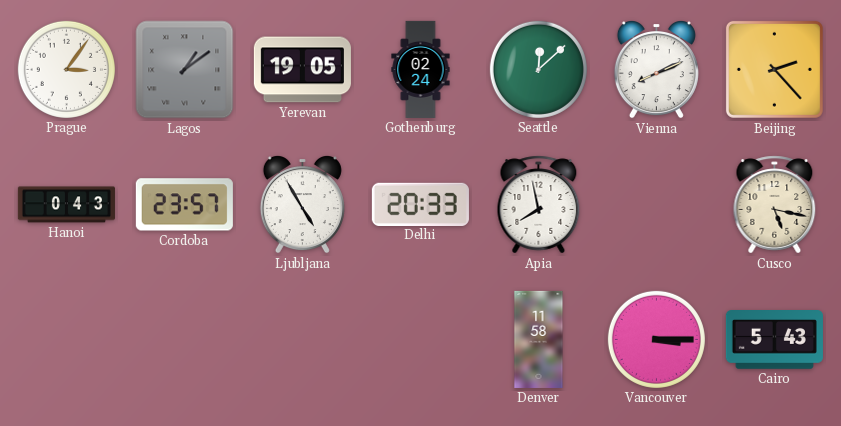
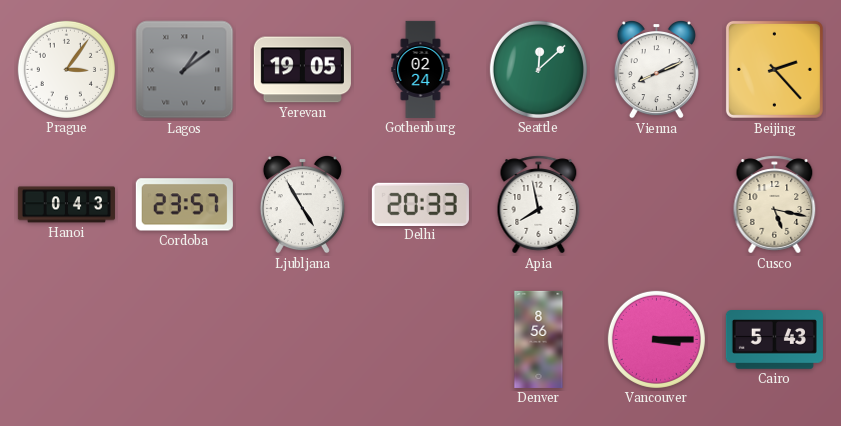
Denver: 11:58 -> 8:56 (539, 339)
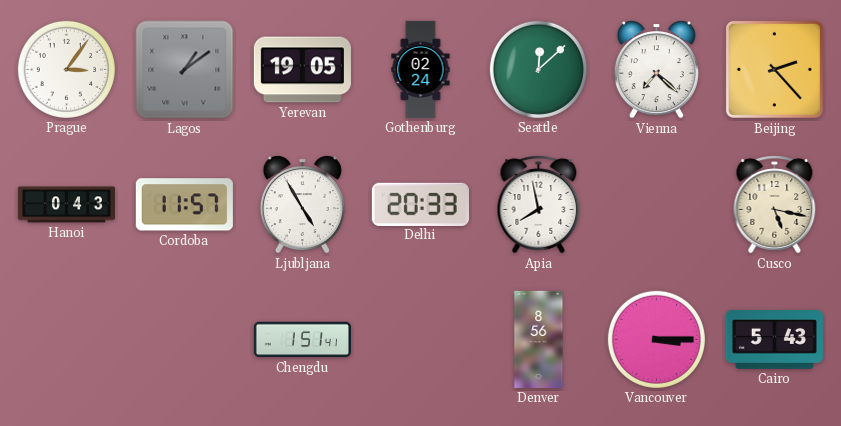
Vienna: 8:11 -> 7:22 (656, 70)
Cordoba: 23:57 -> 11:57 (184, 205)
Chengdu: none -> 1:51 (302, 340)
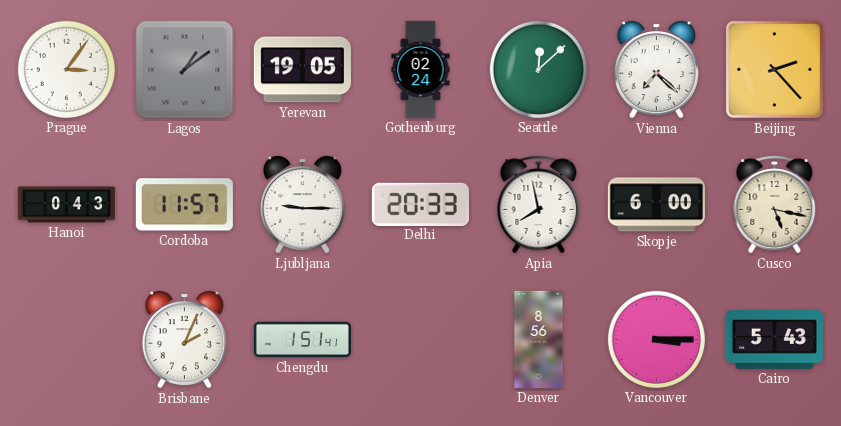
Ljubljana: 4:55 -> 9:15 (302, 205)
Skopje: none -> 6:00 (656, 205)
Brisbane: none -> 2:04 (184, 340)
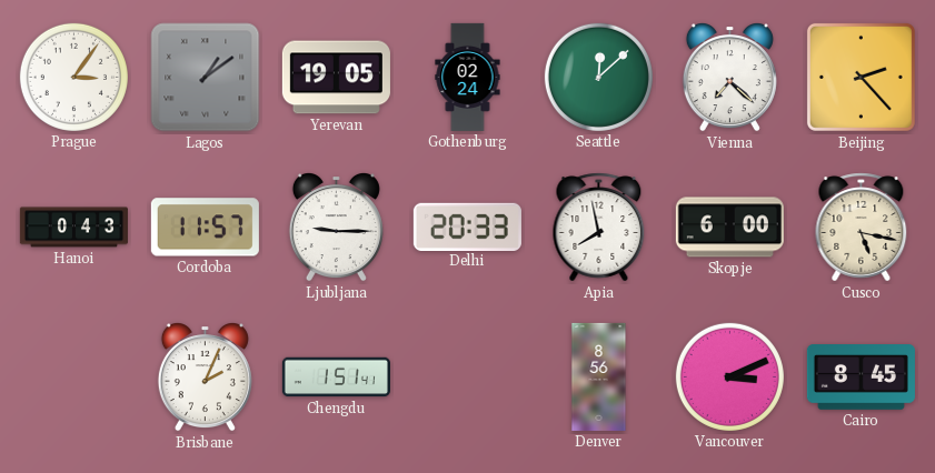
Vancouver: 3:15 -> 3:11 (729, 376)
Cairo: 5:43 -> 8:45 (861, 378)
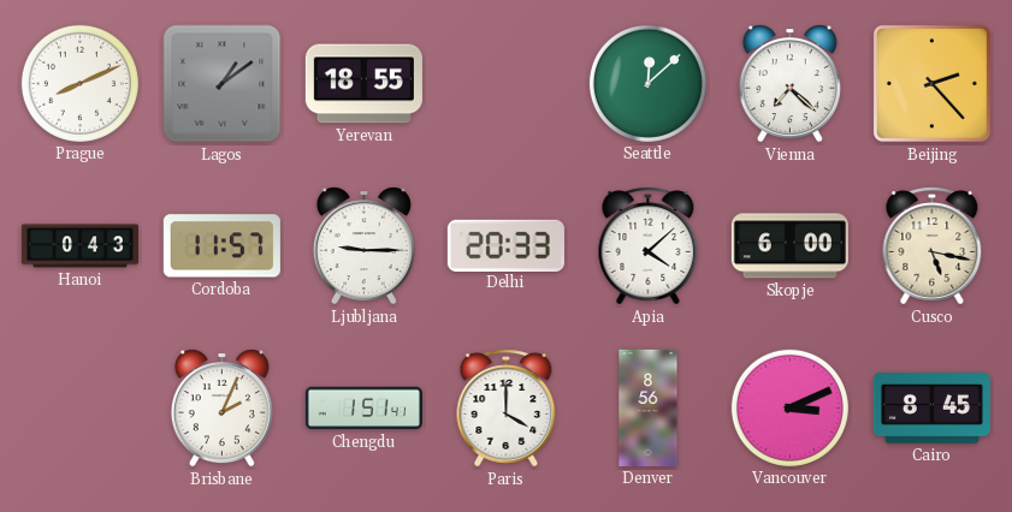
Prague: 3:06 -> 8:11 (79, 83)
Yerevan: 19:05 -> 18:55 (363, 84)
Gothenburg: 02:24 -> none (468, 77)
Apia: 7:58 -> 4:08 (649, 246)
Paris: none -> 4:00 (507, 409)
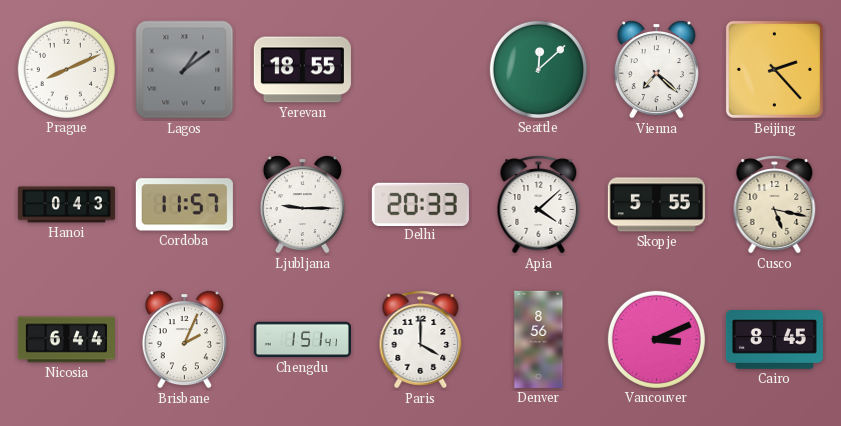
Skopje: 6:00 -> 5:55 (656, 205)
Nicosia: none -> 6:44 (66, 340)
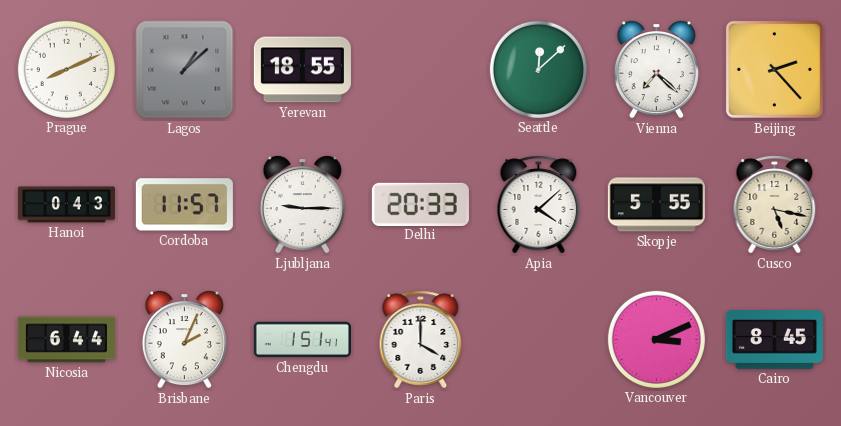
Lagos: 1:09 -> 1:08 (185, 70)
Denver: 8:56 -> none (539, 339)
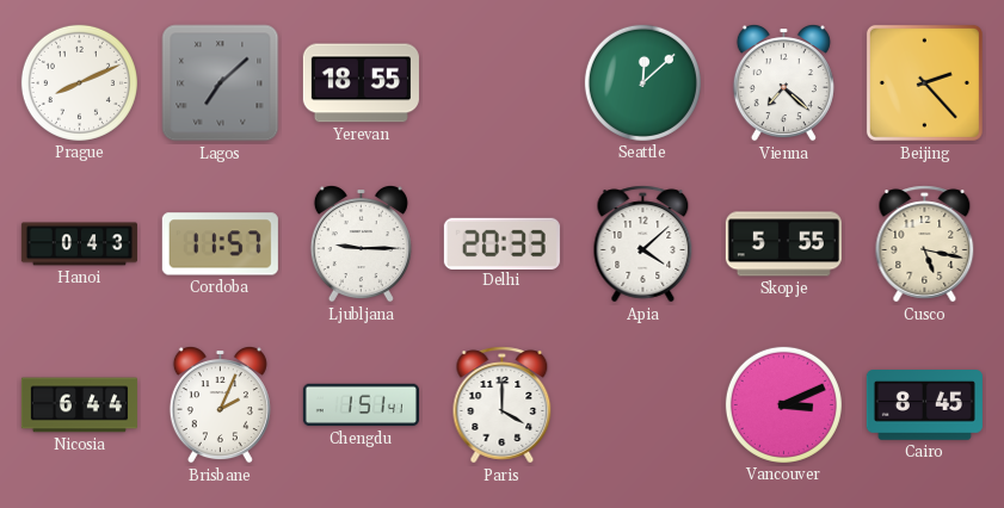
Lagos: 1:08 -> 7:08 (221, 83)
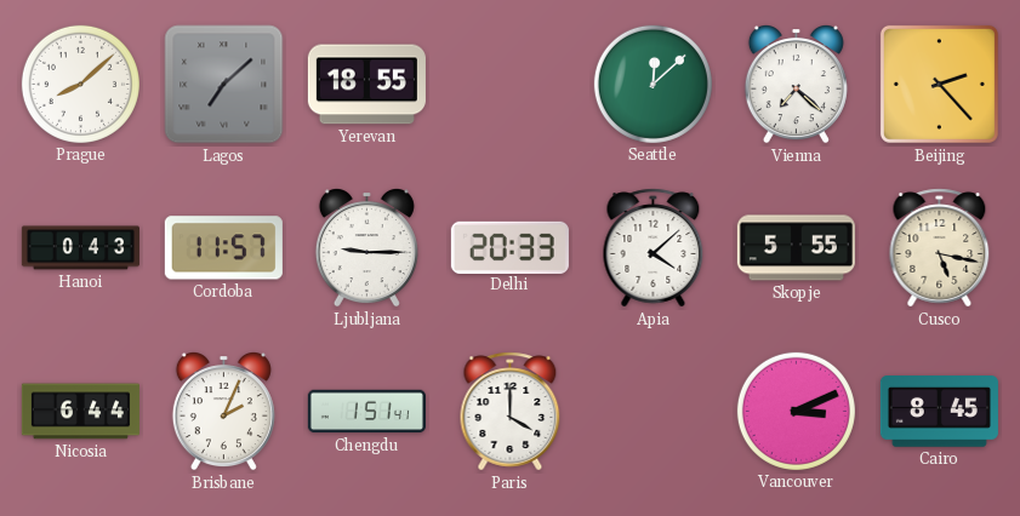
Prague: 8:11 -> 8:08 (80, 84)
